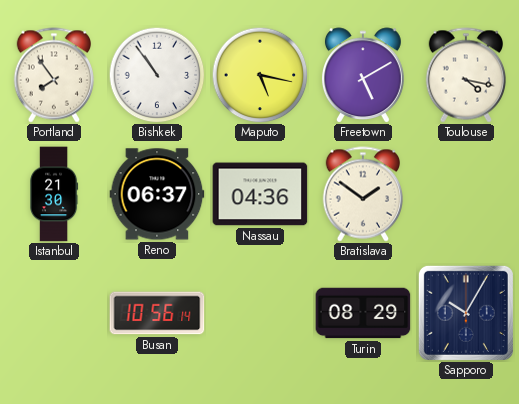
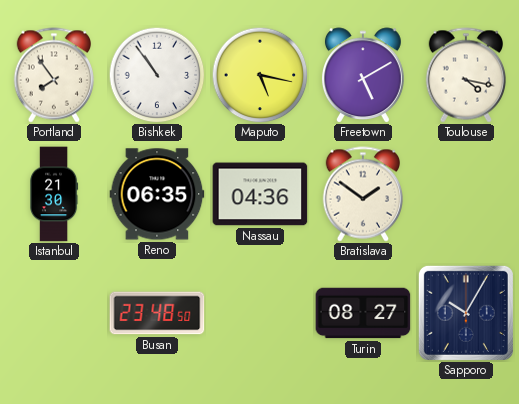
Reno: 06:37 -> 06:35 (157, 194)
Busan: 10:56 -> 23:48 (157, 313)
Turin: 08:29 -> 08:27 (363, 313)
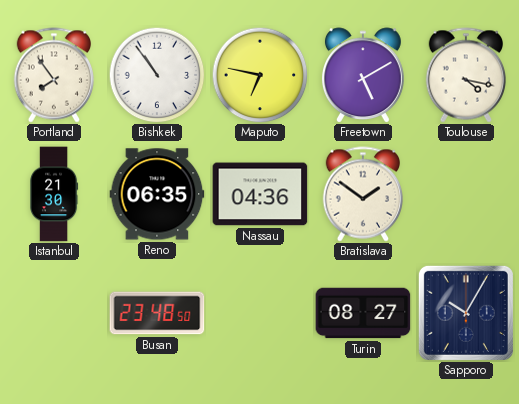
Maputo: 5:17 -> 6:47 (260, 75)
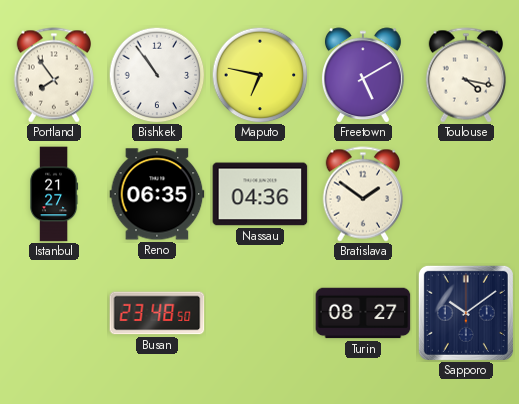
Istanbul: 21:30 -> 21:27 (55, 194)
Sapporo: 10:05 -> 10:09 (466, 313)
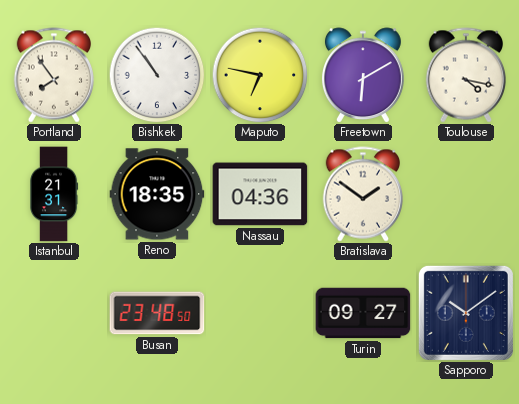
Freetown: 5:10 -> 6:10 (363, 75)
Istanbul: 21:27 -> 21:31 (55, 194)
Reno: 06:35 -> 18:35 (157, 194)
Turin: 08:27 -> 09:27 (363, 313)
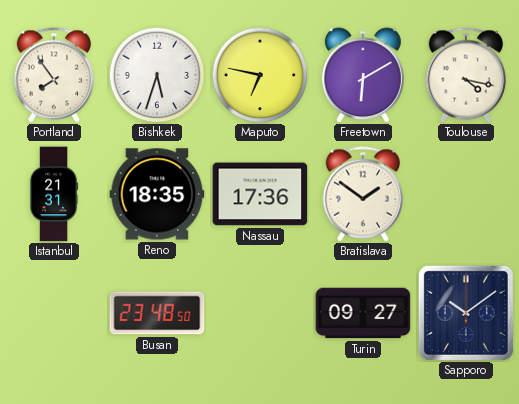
Bishkek: 10:54 -> 5:33 (157, 75)
Nassau: 04:36 -> 17:36 (260, 194)
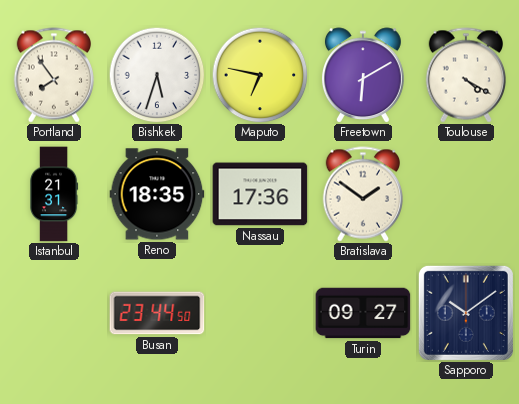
Toulouse: 4:17 -> 4:20 (465, 75)
Busan: 23:48 -> 23:44 (157, 313)
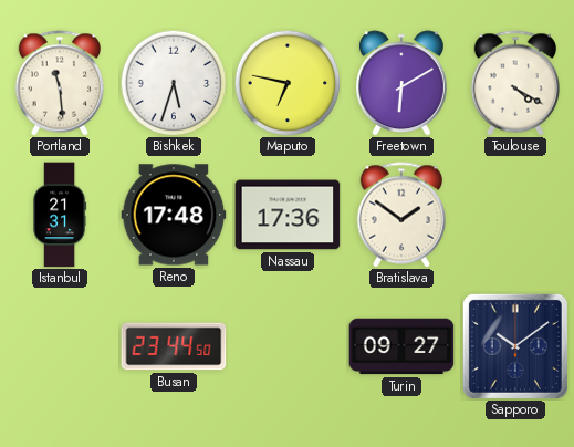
Portland: 7:54 -> 11:29 (59, 83)
Reno: 18:35 -> 17:48 (174, 215)
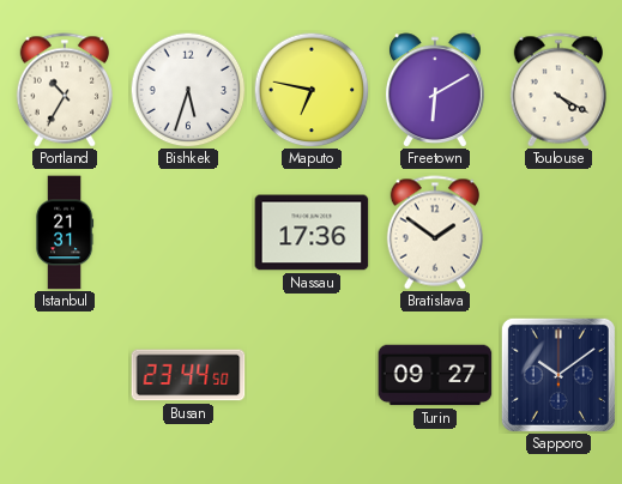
Portland: 11:29 -> 10:35 (64, 90)
Reno: 17:48 -> none (174, 215)
